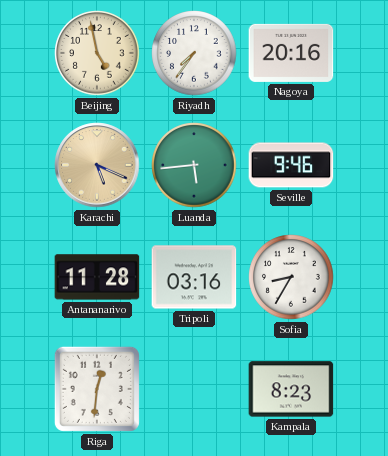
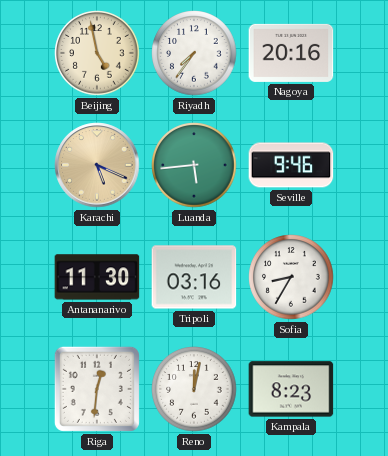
Antananarivo: 11:28 -> 11:30 (97, 277)
Reno: none -> 12:02 (194, 389)
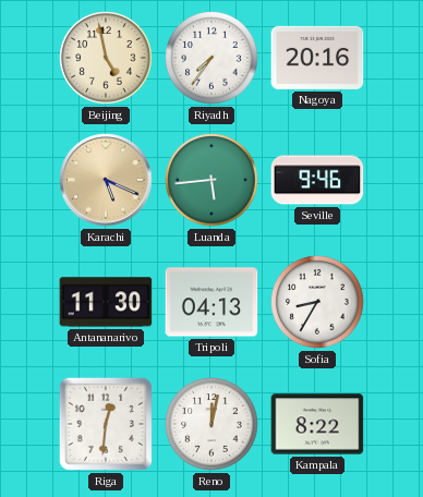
Tripoli: 03:16 -> 04:13 (211, 302)
Kampala: 8:23 -> 8:22 (317, 424)
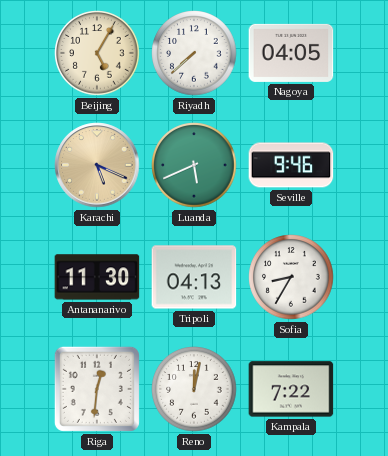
Beijing: 4:58 -> 5:05 (97, 53)
Riyadh: 7:36 -> 7:38 (194, 53)
Nagoya: 20:16 -> 04:05 (291, 53)
Luanda: 5:44 -> 5:41 (194, 165)
Kampala: 8:22 -> 7:22 (291, 389)
